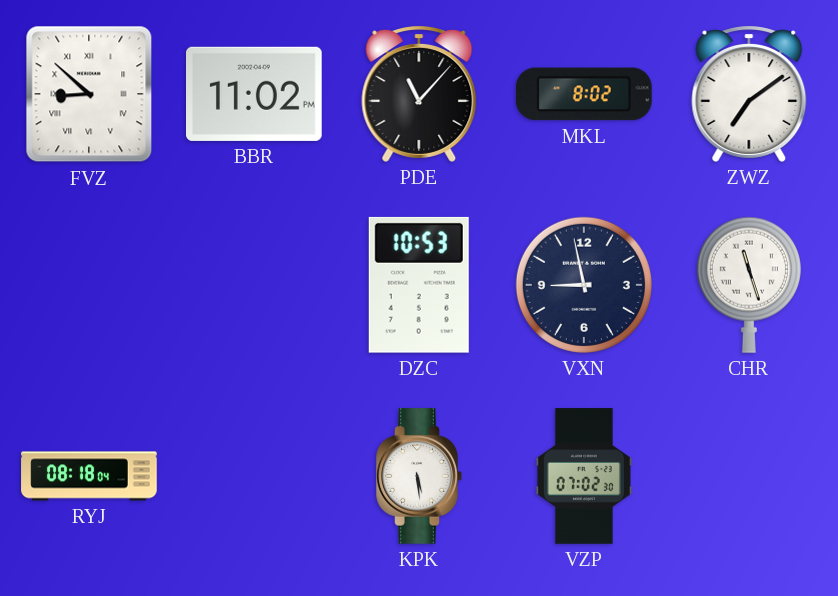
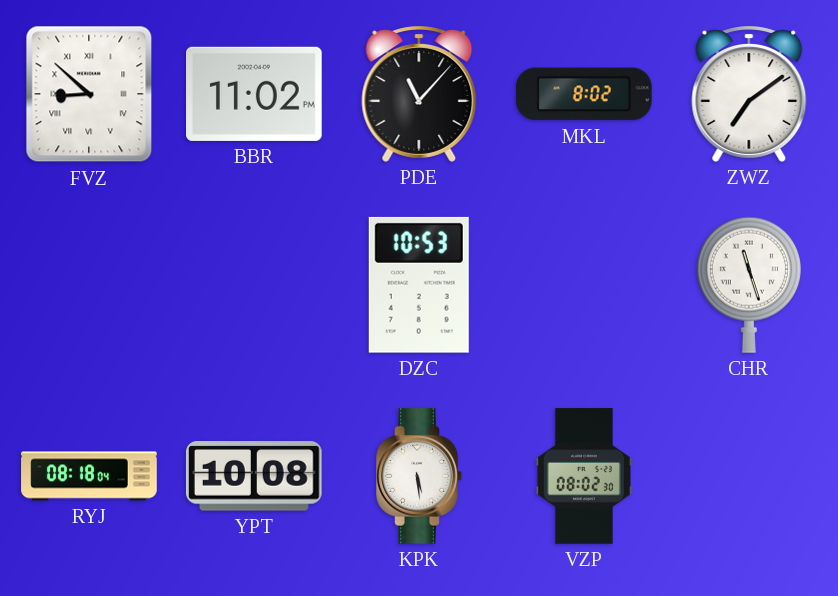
VXN: 8:58 -> none (584, 285)
YPT: none -> 10:08 (254, 476)
VZP: 07:02 -> 08:02 (584, 476)
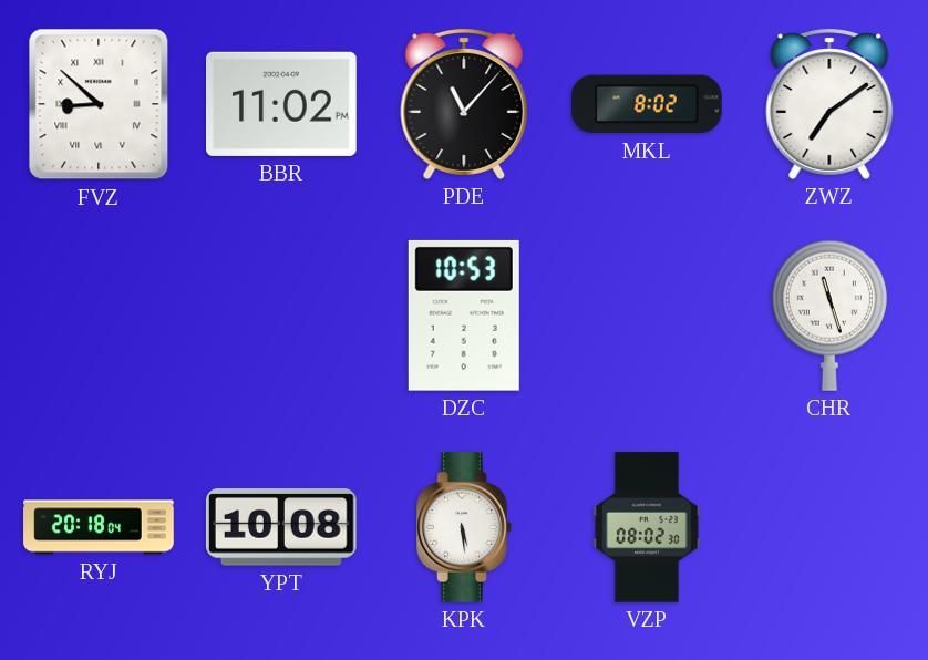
RYJ: 08:18 -> 20:18 (99, 527)
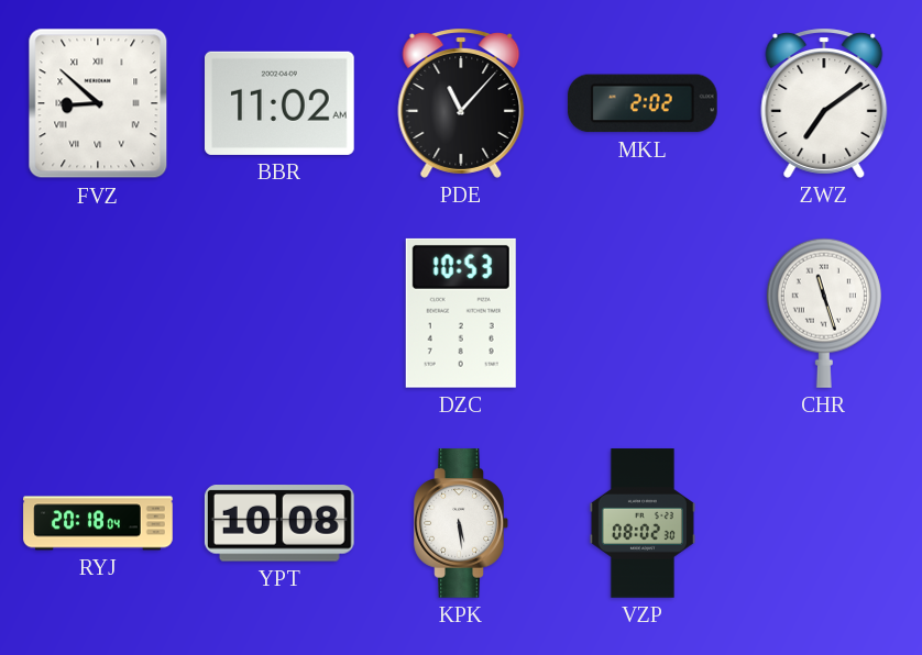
BBR: 11:02 PM -> 11:02 AM (281, 103)
MKL: 8:02 -> 2:02 (643, 103)
